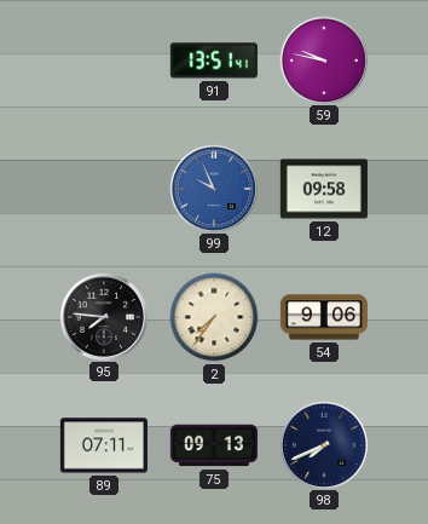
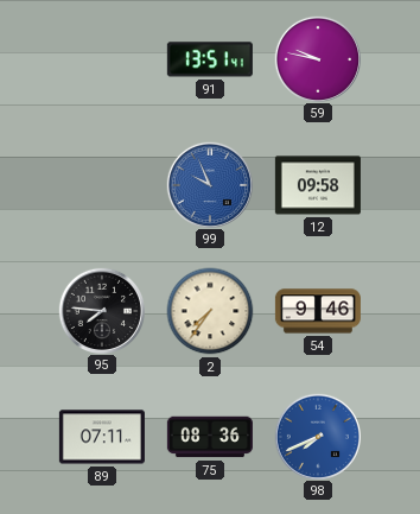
54: 9:06 -> 9:46 (318, 311)
75: 09:13 -> 08:36 (210, 437)
98 dial: navy -> blue (317, 436)
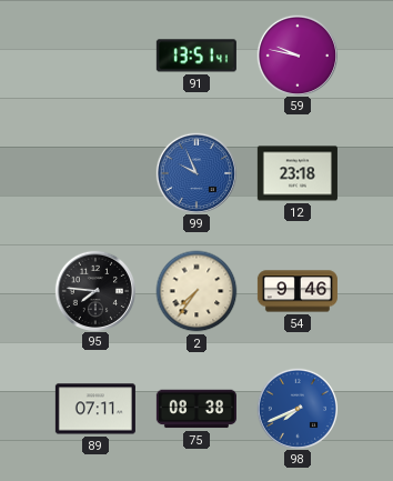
12: 09:58 -> 23:18 (298, 173)
75: 08:36 -> 08:38 (196, 409)
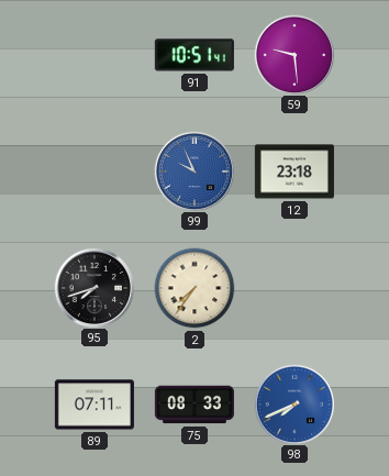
91: 13:51 -> 10:51 (194, 55)
59: 9:47 -> 9:29 (293, 54)
95: 7:46 -> 7:42 (93, 287)
54: 9:46 -> none (298, 291)
75: 08:38 -> 08:33 (194, 405)
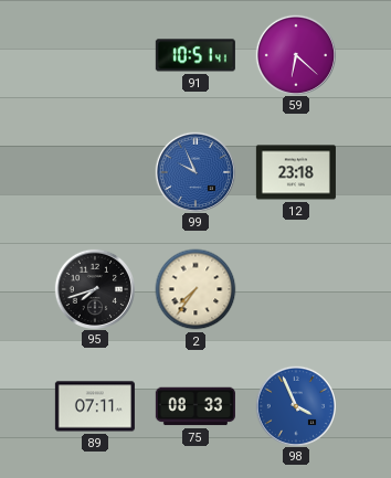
59: 9:29 -> 6:22 (295, 54)
98: 7:41 -> 3:56 (295, 405)
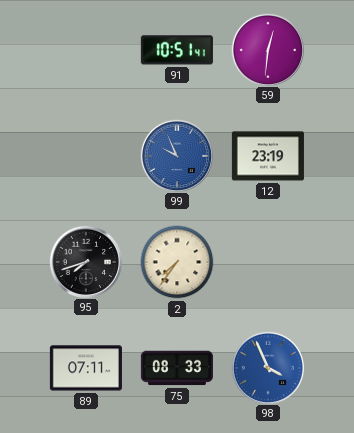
59: 6:22 -> 12:31 (267, 49)
12: 23:18 -> 23:19 (268, 156)
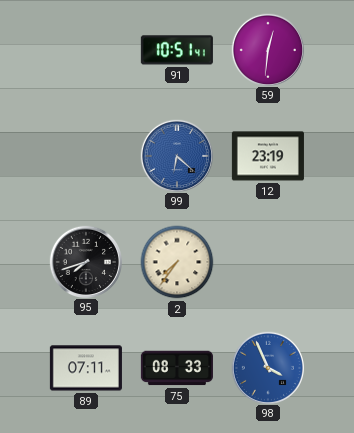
99: 9:56 -> 6:22 (176, 155)
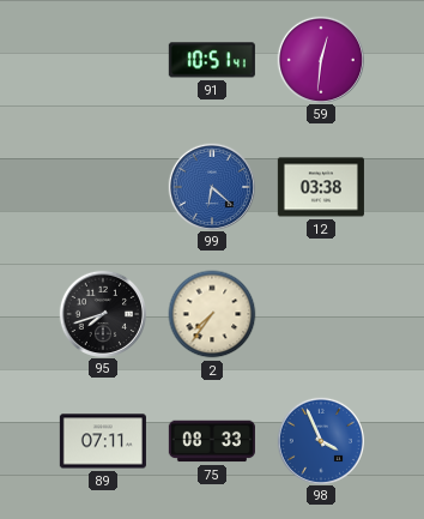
12: 23:19 -> 03:38 (321, 187)
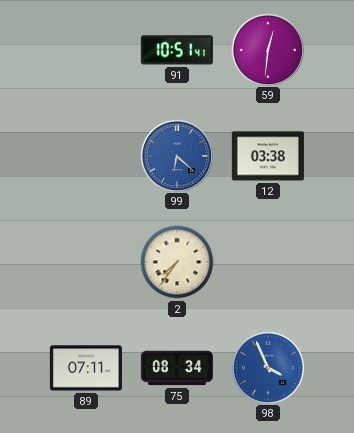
95: 7:42 -> none (102, 313)
75: 08:33 -> 08:34 (177, 368)
